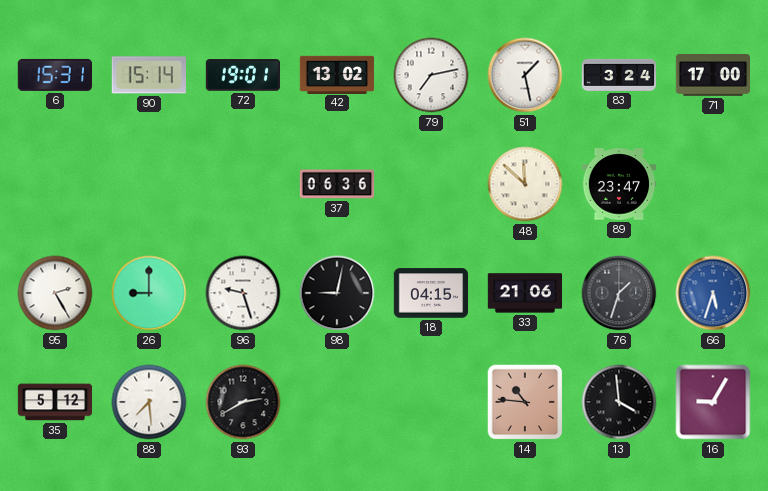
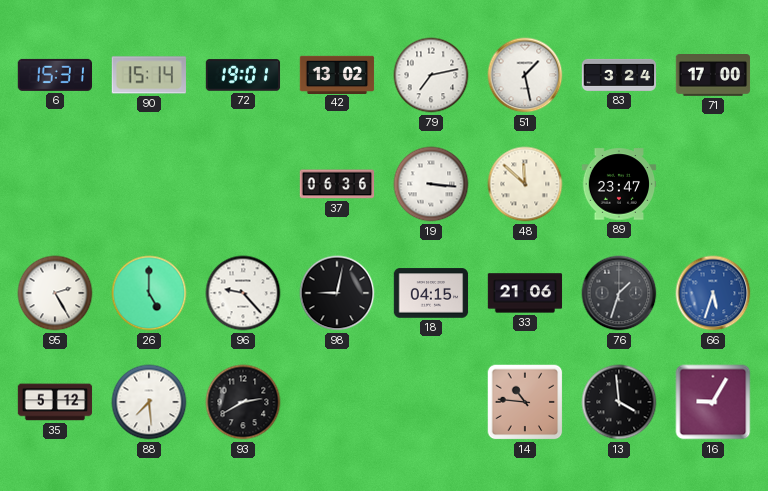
19: none -> 3:16 (431, 184)
26: 9:00 -> 5:00 (149, 293)
96: 9:27 -> 9:23 (243, 293)
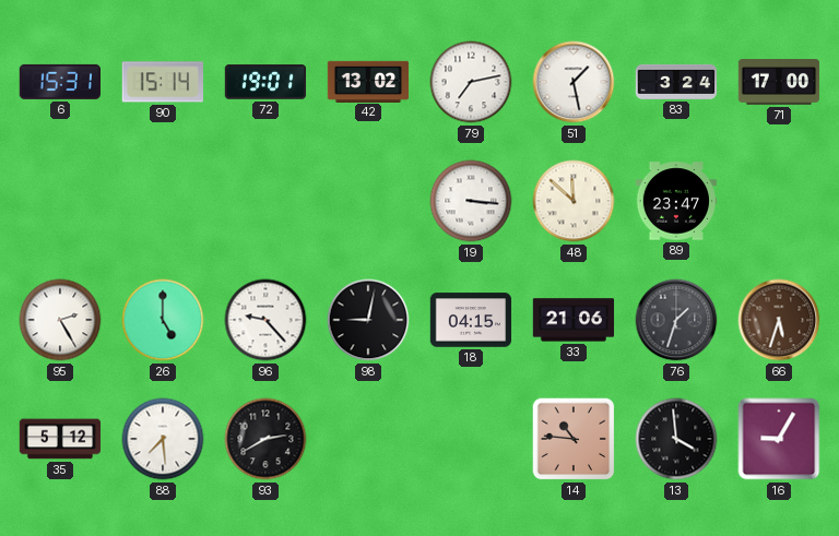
37: 06:36 -> none (337, 184)
66 dial: blue -> brown (779, 320)
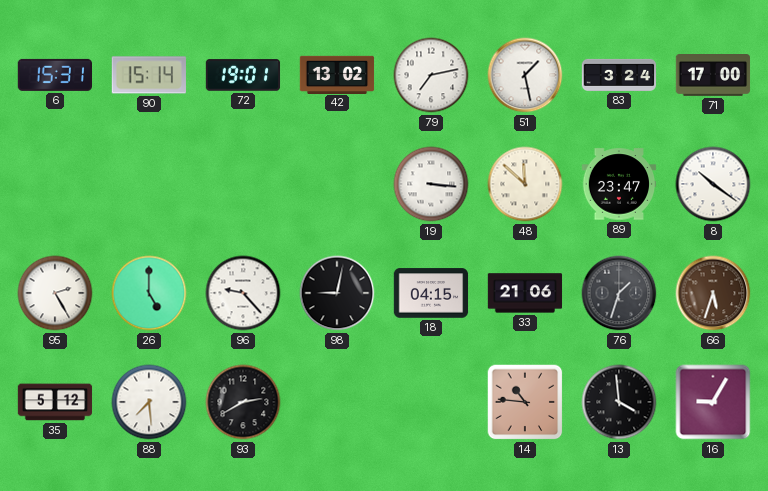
8: none -> 10:21 (713, 184)
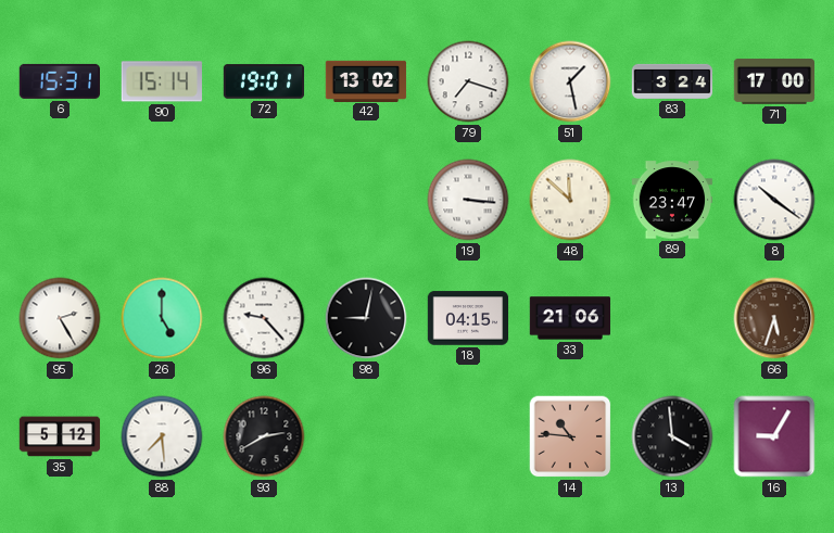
79: 7:13 -> 7:18 (468, 81)
76: 1:33 -> none (619, 293)
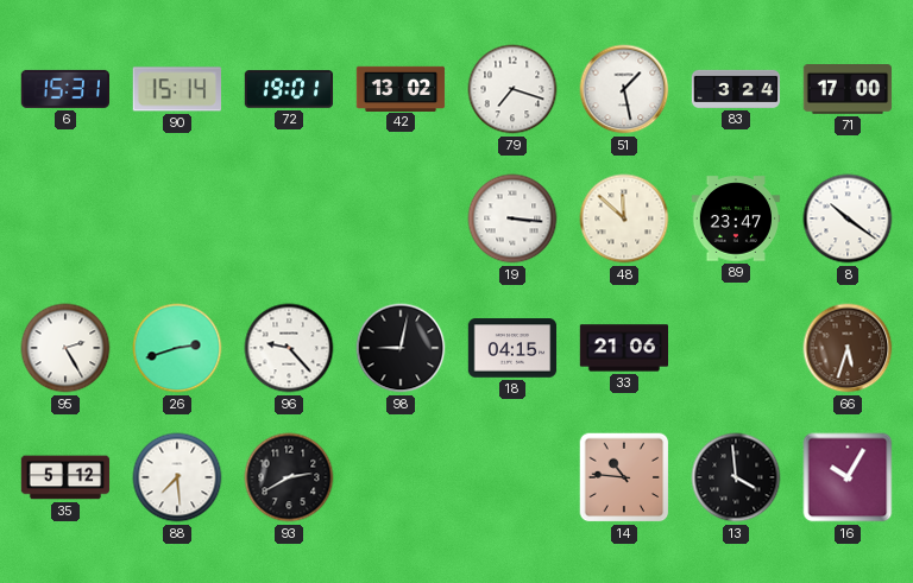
26: 5:00 -> 2:42 (177, 348)
16: 9:05 -> 10:05 (848, 477)
